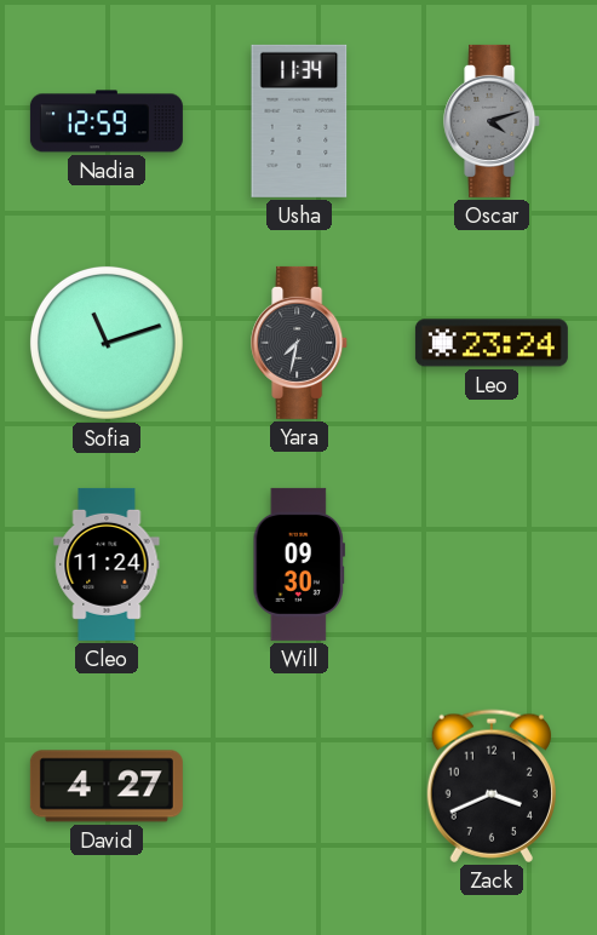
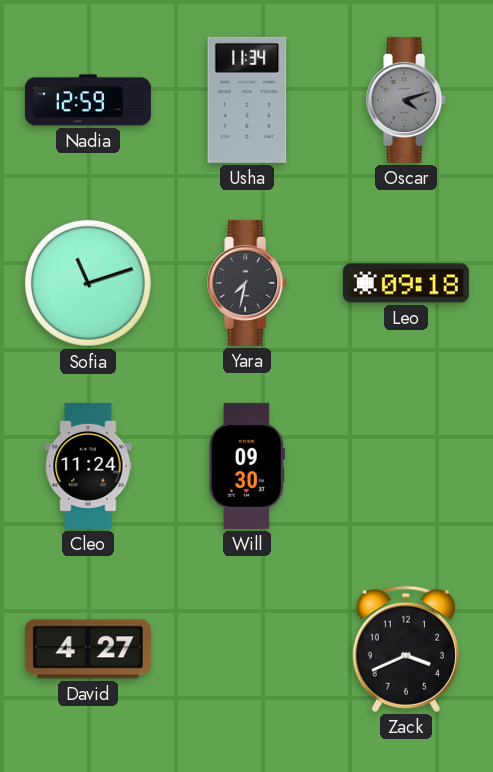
Leo: 23:24 -> 09:18 (406, 283)
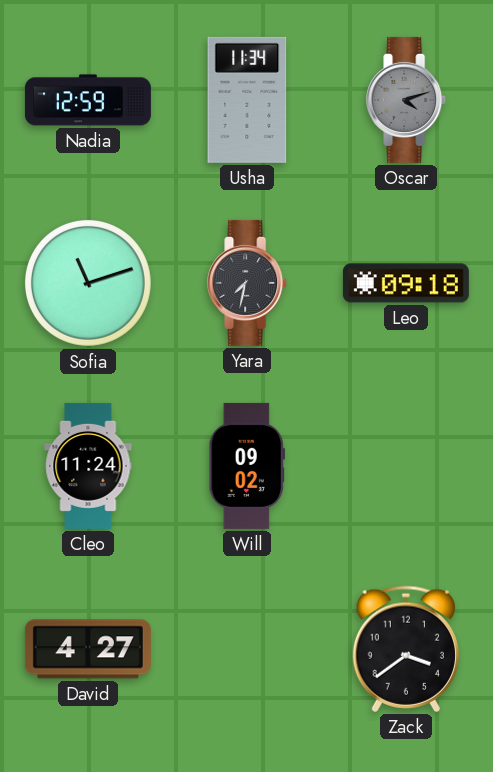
Will: 09:30 -> 09:02 (247, 466)
Zack: 3:41 -> 3:39 (406, 649)
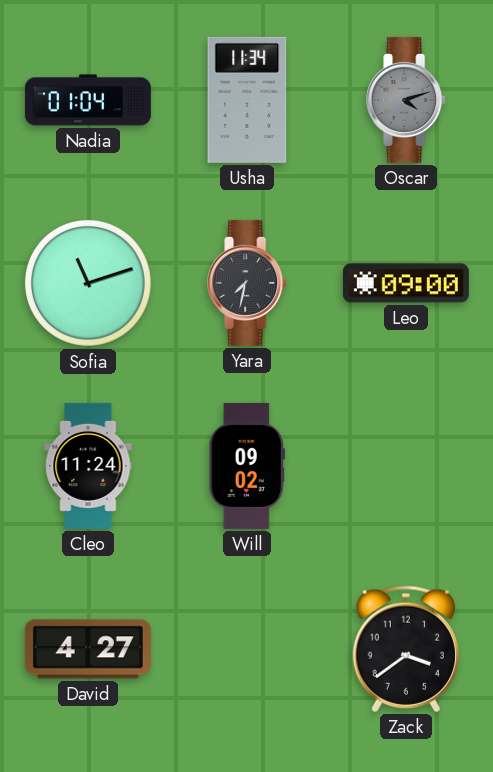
Nadia: 12:59 -> 01:04 (88, 100)
Leo: 09:18 -> 09:00 (406, 283)
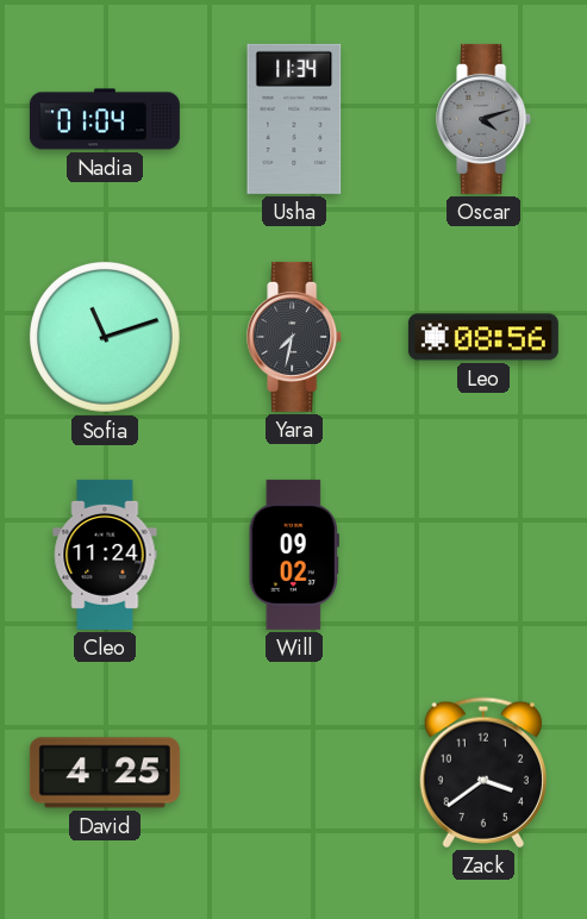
Leo: 09:00 -> 08:56 (483, 337)
David: 4:27 -> 4:25 (105, 773)
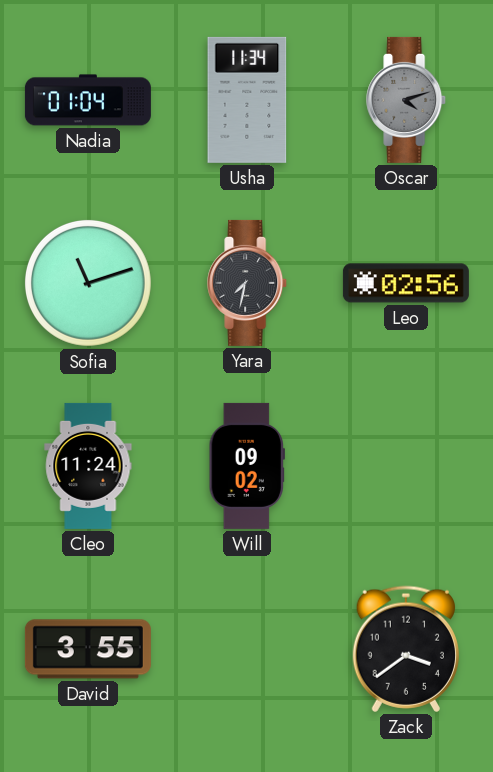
Leo: 08:56 -> 02:56 (406, 283)
David: 4:25 -> 3:55 (88, 649)
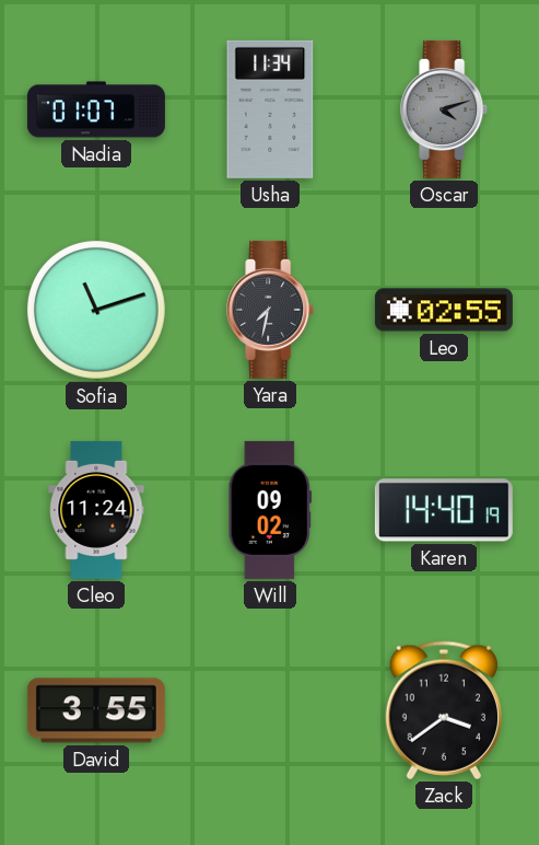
Nadia: 01:04 -> 01:07 (96, 109)
Leo: 02:56 -> 02:55 (444, 310)
Karen: none -> 14:40 (444, 510)
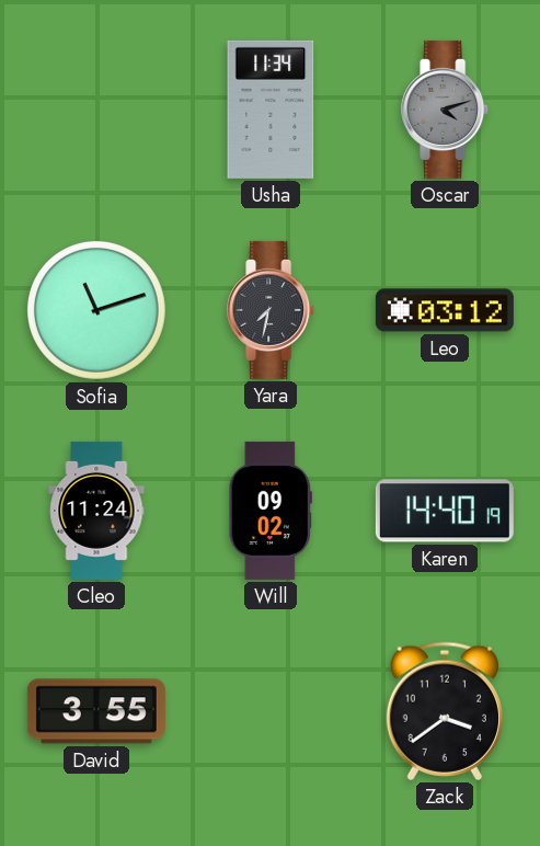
Nadia: 01:07 -> none (96, 109)
Leo: 02:55 -> 03:12 (445, 310)
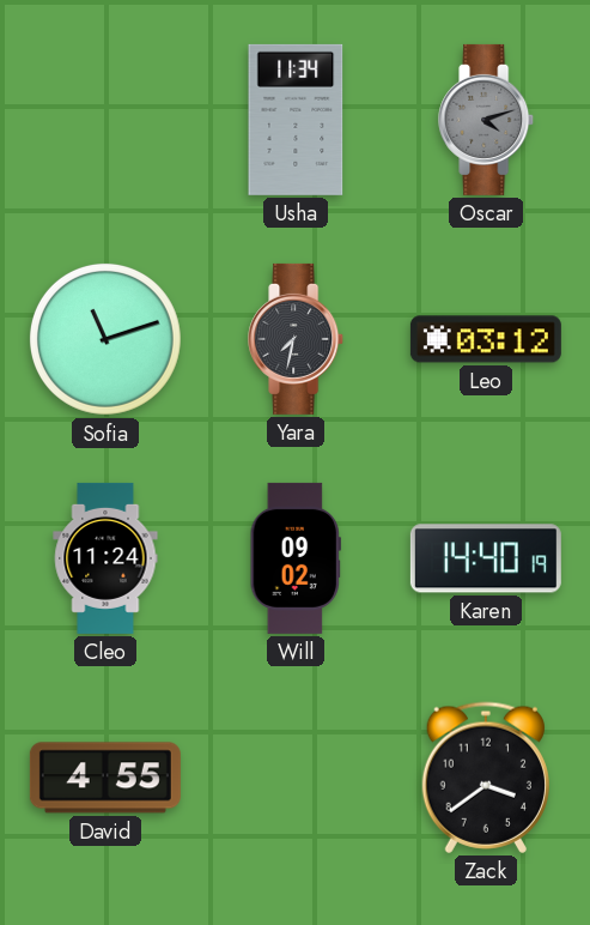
David: 3:55 -> 4:55 (105, 778)
